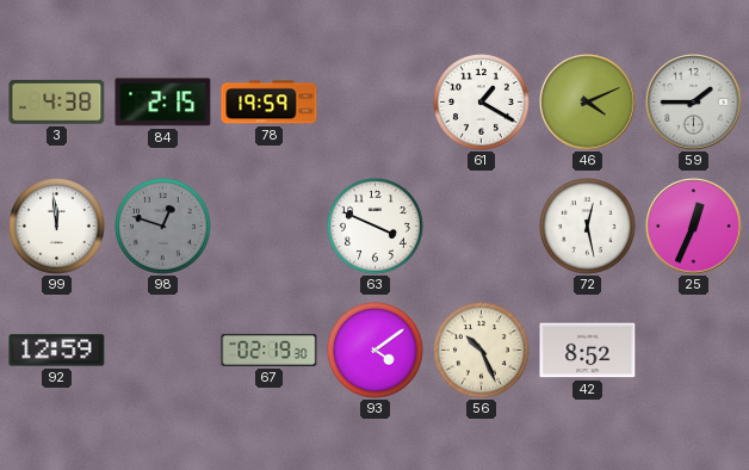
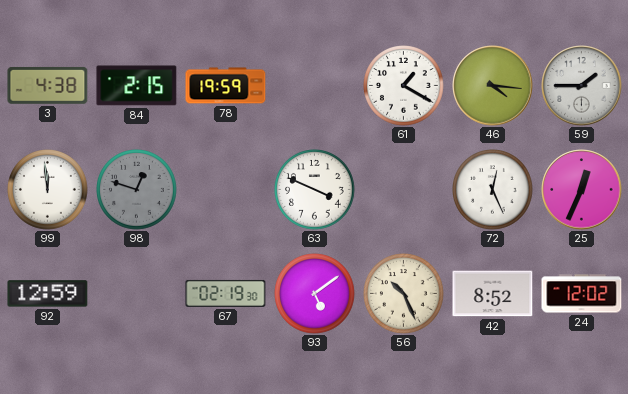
46: 4:11 -> 4:16 (493, 86)
72: 12:28 -> 12:26 (493, 190)
93: 4:09 -> 5:09 (315, 294)
24: none -> 12:02 (582, 294)
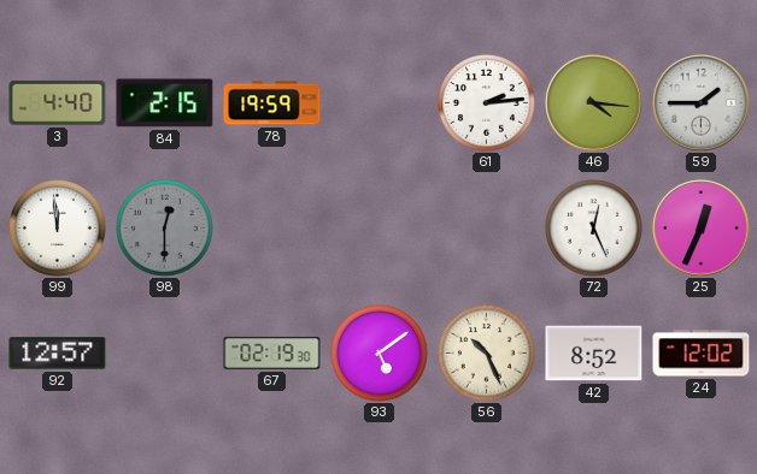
3: 4:38 -> 4:40 (58, 102)
61: 1:20 -> 2:14 (487, 103)
98: 12:48 -> 12:30 (165, 229)
63: 3:49 -> none (315, 190)
92: 12:59 -> 12:57 (58, 354)
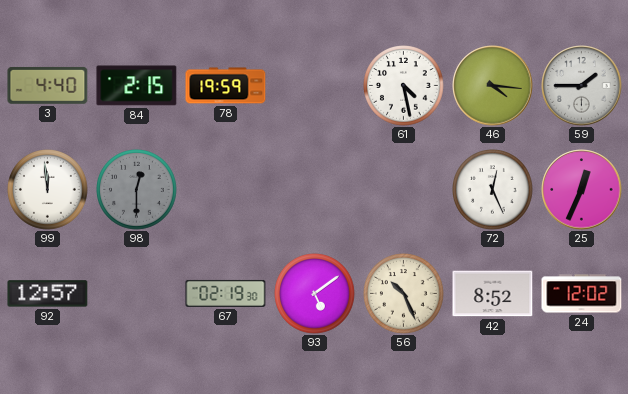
61: 2:14 -> 4:28 (404, 86)
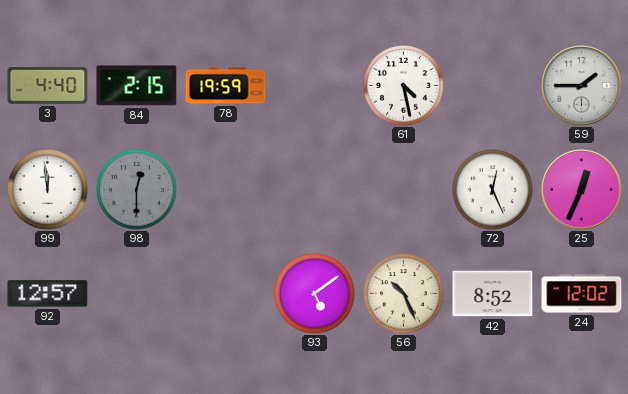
46: 4:16 -> none (493, 86)
67: 02:19 -> none (226, 293)
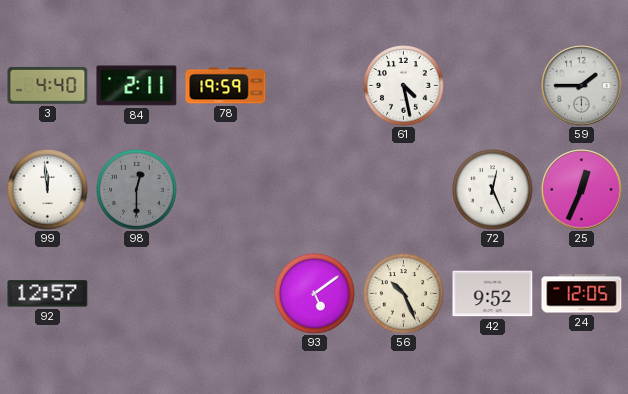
84: 2:15 -> 2:11 (137, 86)
42: 8:52 -> 9:52 (493, 294)
24: 12:02 -> 12:05 (582, 294)
